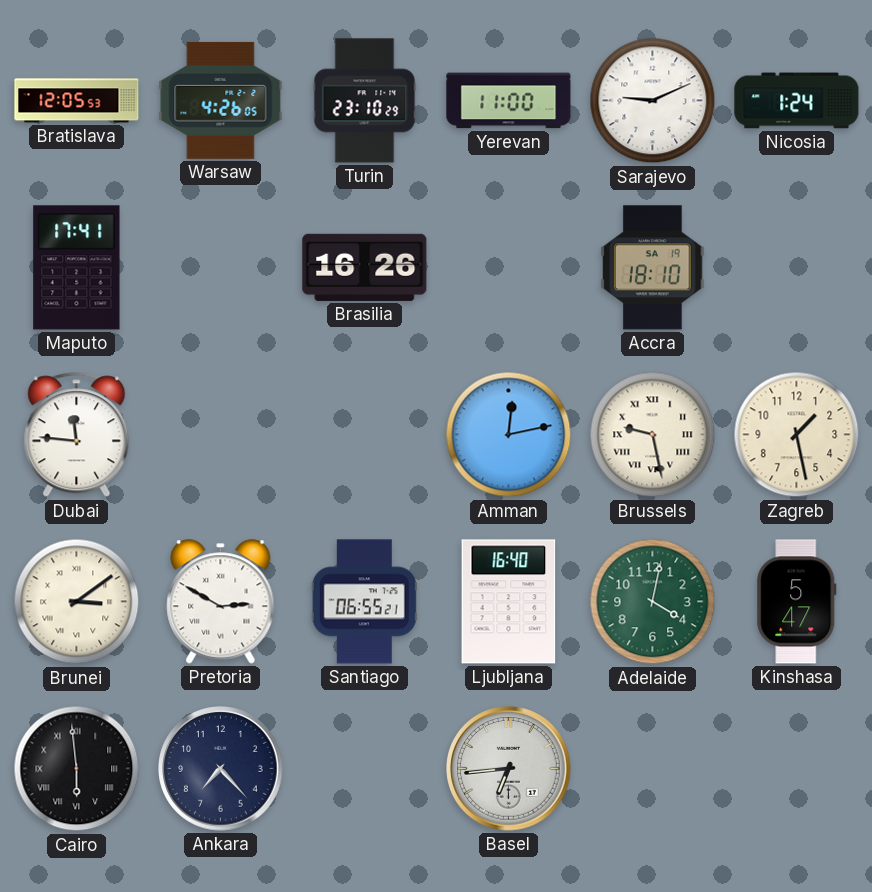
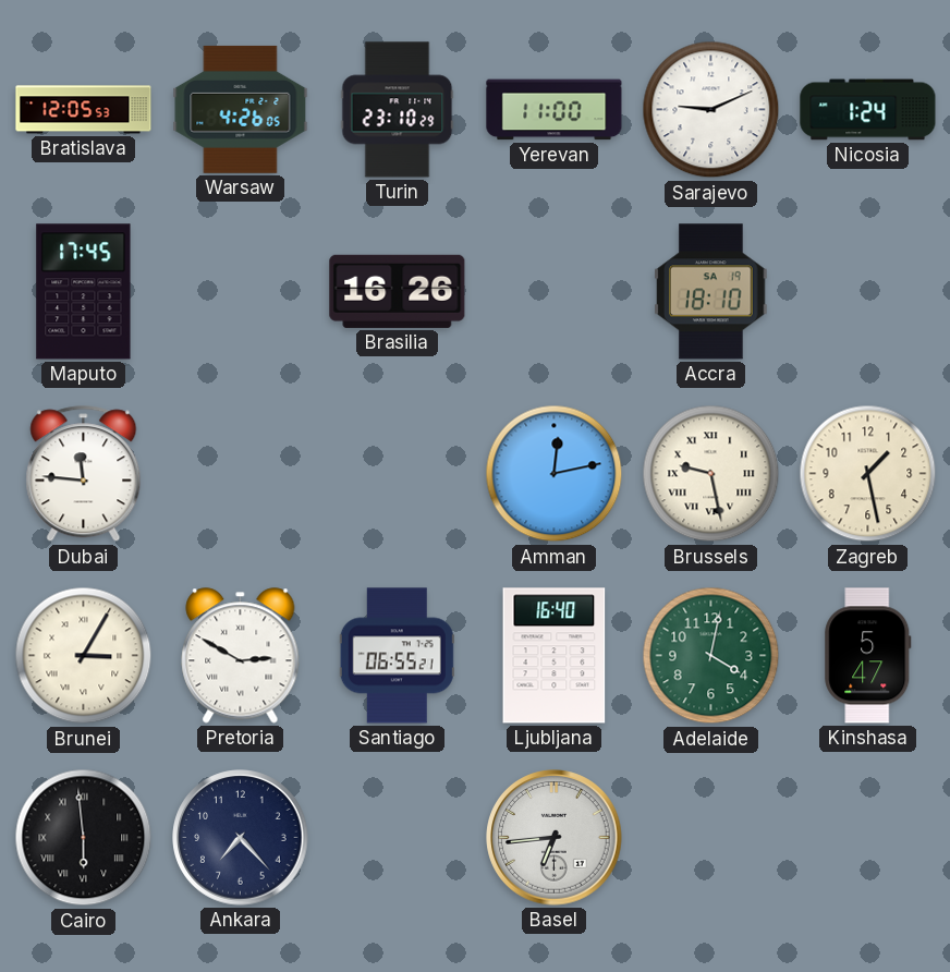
Maputo: 17:41 -> 17:45 (84, 292)
Brunei: 3:09 -> 3:05 (84, 656)
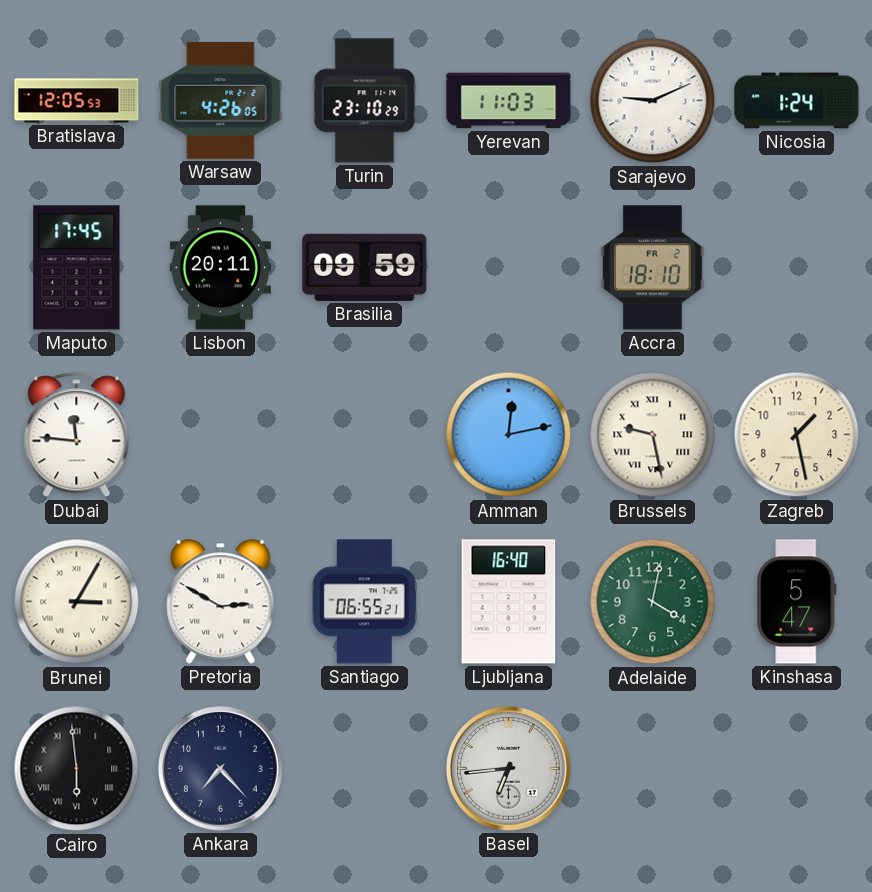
Yerevan: 11:00 -> 11:03 (509, 101)
Lisbon: none -> 20:11 (220, 268)
Brasilia: 16:26 -> 09:59 (365, 267)
Accra date: SA 19 -> FR 2 (653, 268)
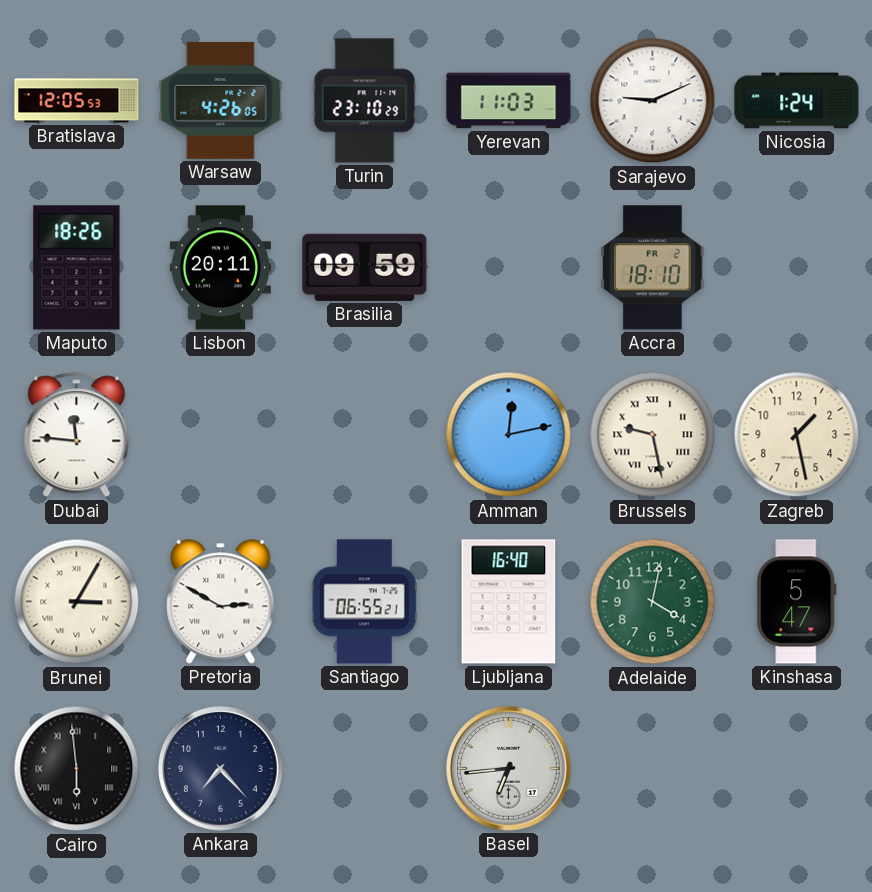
Maputo: 17:45 -> 18:26 (77, 268)
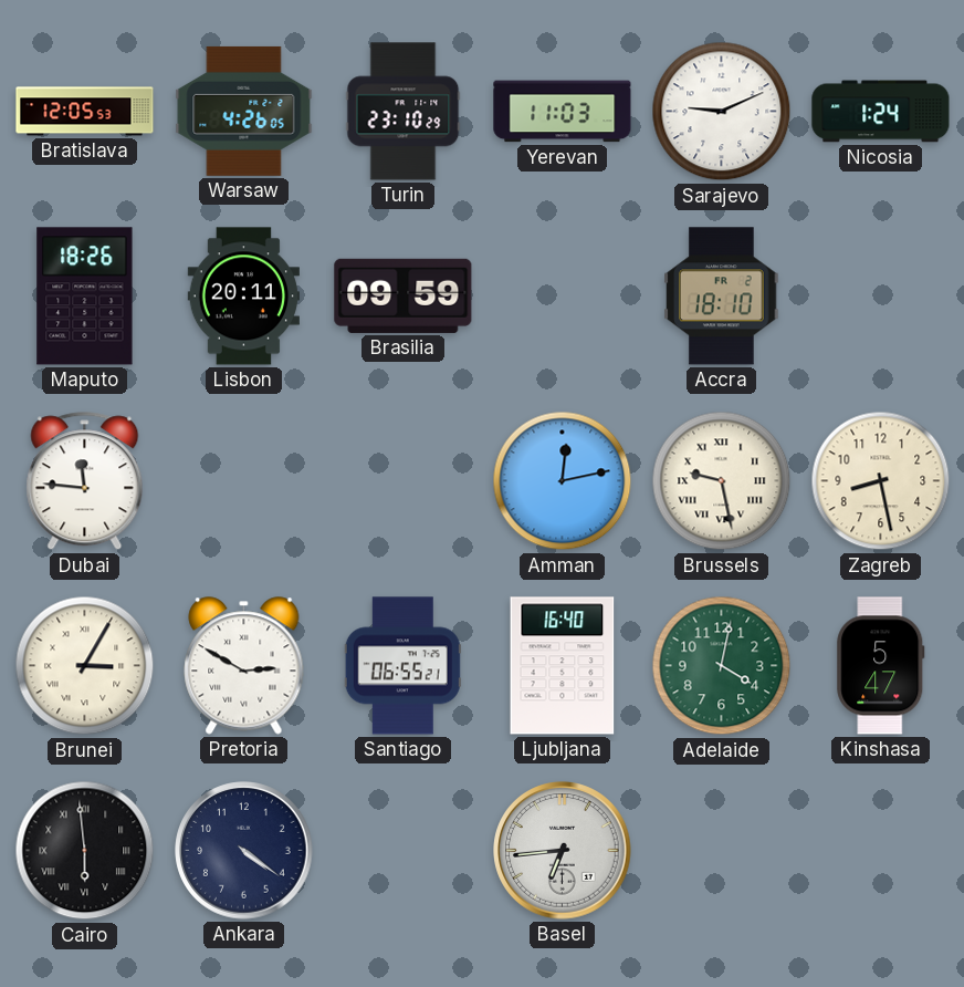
Zagreb: 1:28 -> 8:28 (881, 481)
Ankara: 7:23 -> 4:21 (244, 851)
